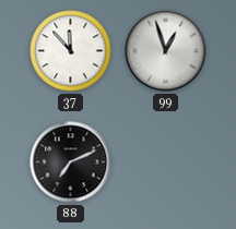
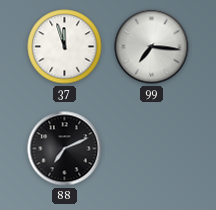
37: 11:53 -> 11:57 (65, 47)
99: 12:57 -> 7:16 (152, 47)
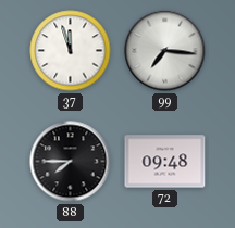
88: 7:11 -> 7:45 (71, 162)
72: none -> 09:48 (165, 162)
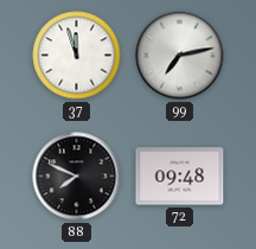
99: 7:16 -> 7:13 (180, 56)
88: 7:45 -> 7:49 (77, 177)
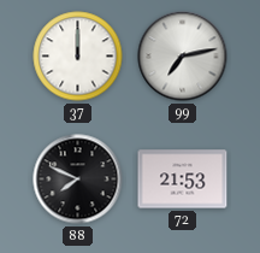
37: 11:57 -> 12:00 (78, 57)
72: 09:48 -> 21:53 (183, 180)
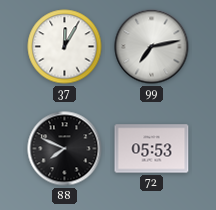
37: 12:00 -> 12:05 (65, 47)
72: 21:53 -> 05:53 (152, 149)
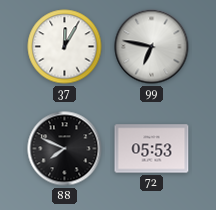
99: 7:13 -> 6:47 (152, 47)
